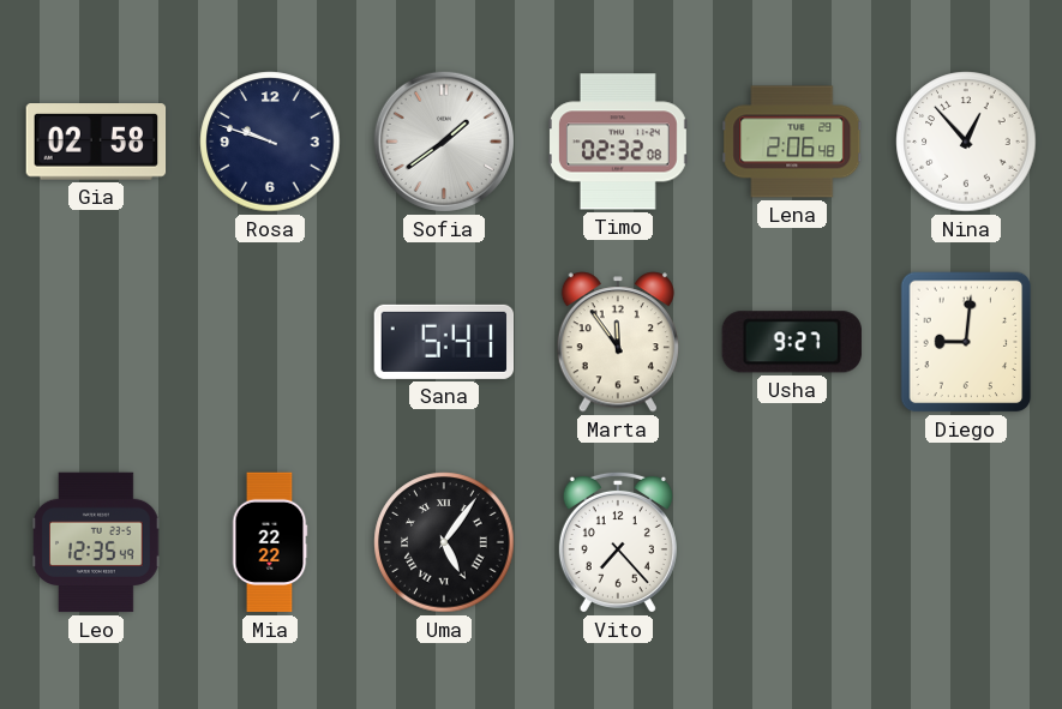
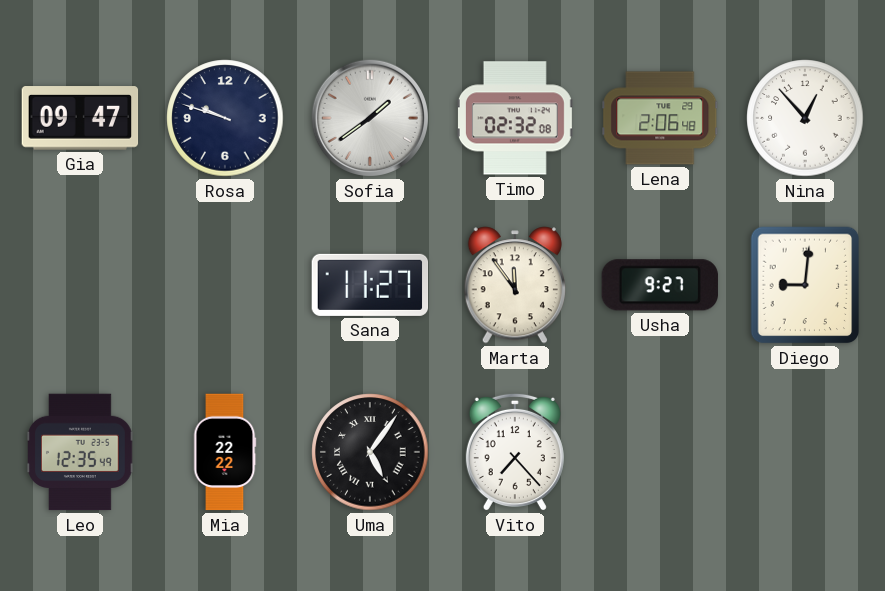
Gia: 02:58 -> 09:47 (80, 118)
Sana: 5:41 -> 11:27 (370, 285)
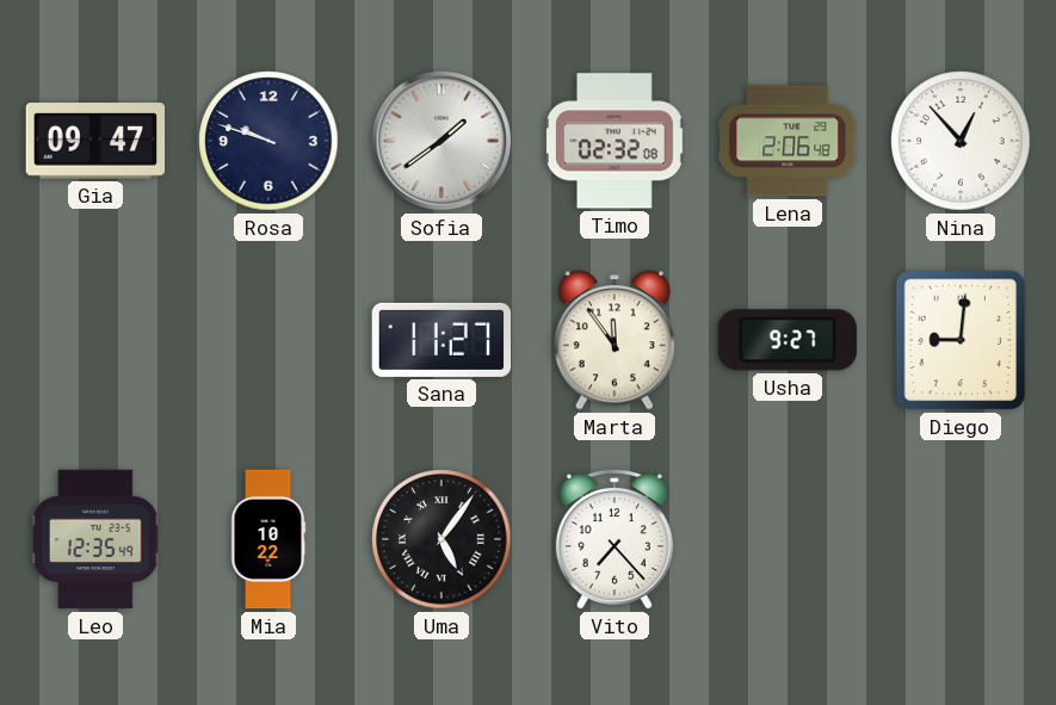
Mia: 22:22 -> 10:22 (268, 539)
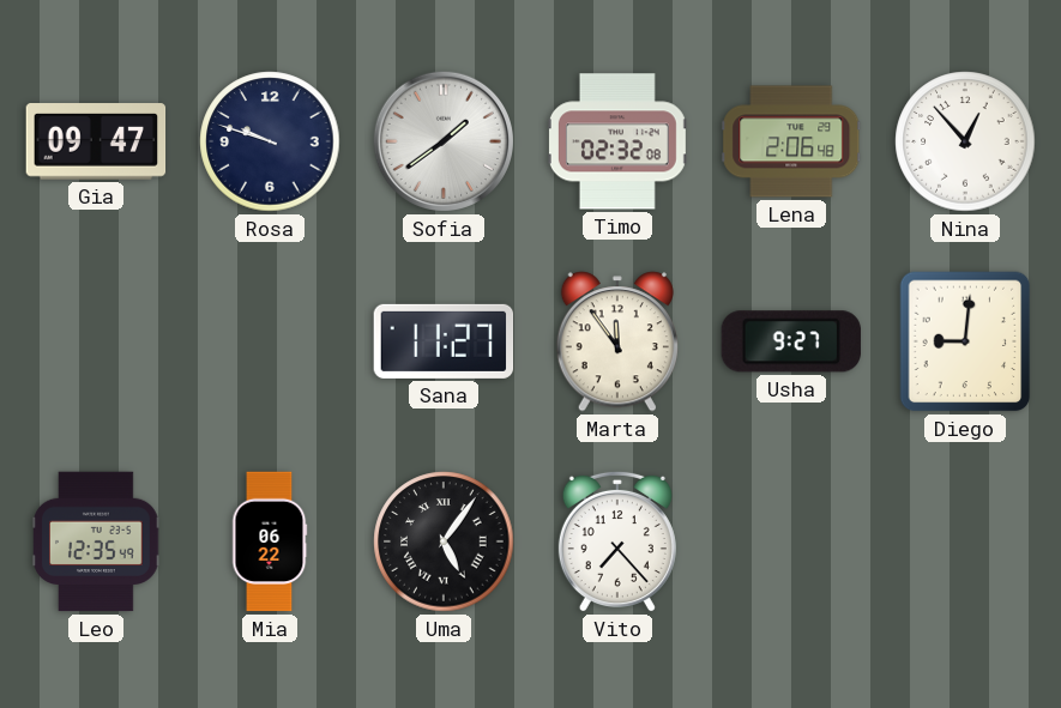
Mia: 10:22 -> 06:22 (270, 541)
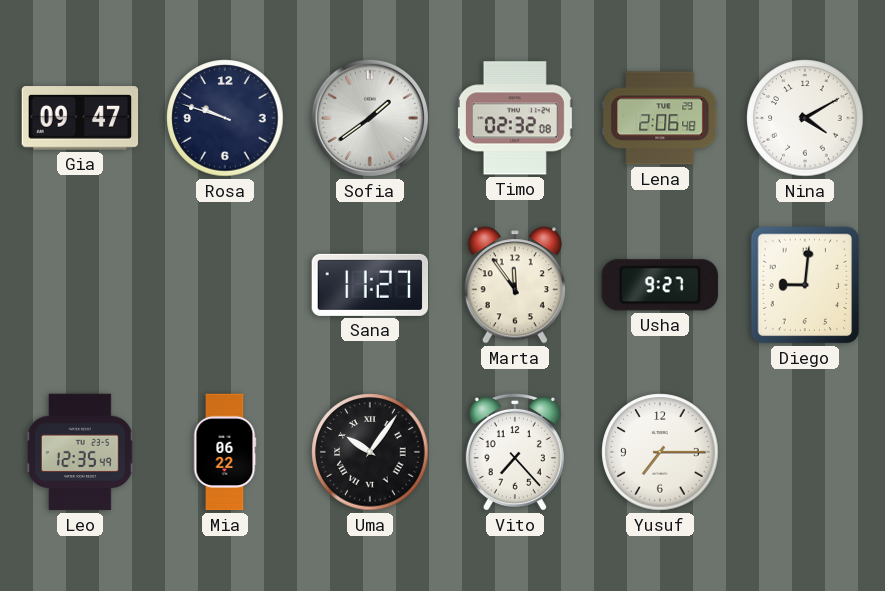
Nina: 12:53 -> 4:10 (805, 118)
Uma: 5:06 -> 10:06 (370, 452)
Yusuf: none -> 7:15 (660, 452)
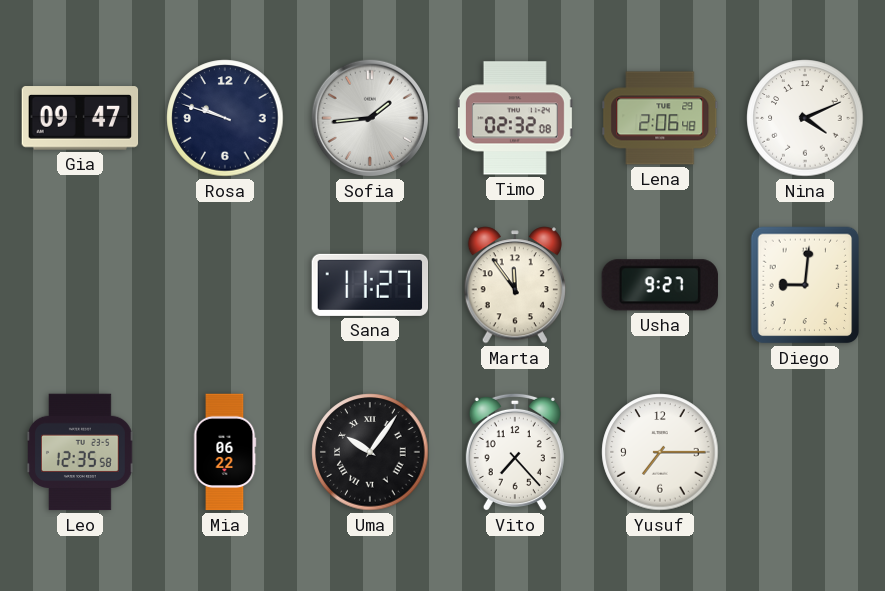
Sofia: 1:39 -> 1:44 (370, 118)
Nina: 4:10 -> 4:11 (805, 118)
Leo: 12:35:49 -> 12:35:58 (80, 452)
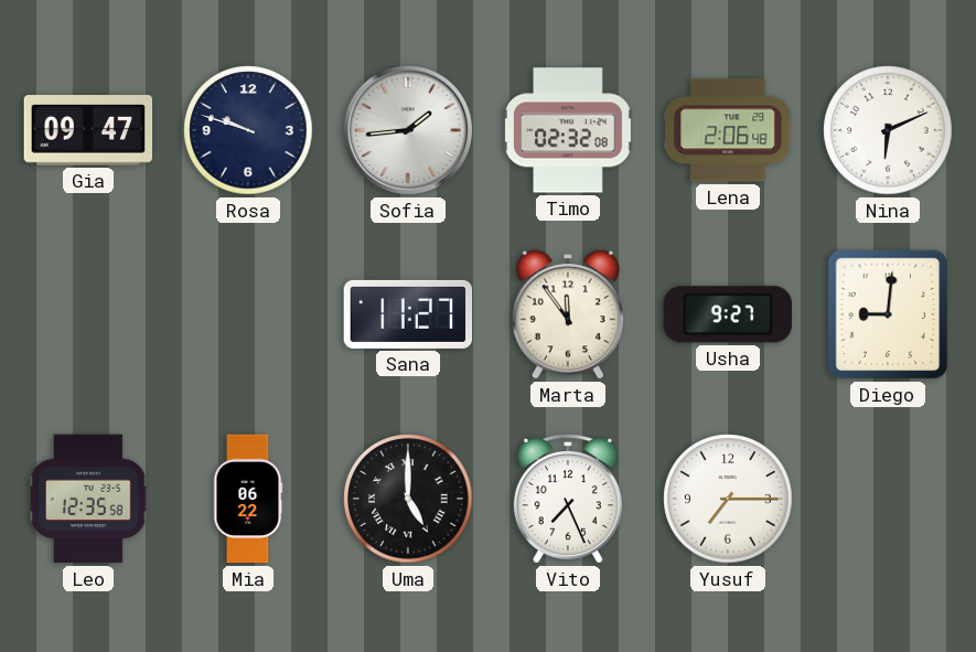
Nina: 4:11 -> 6:11 (888, 130)
Uma: 10:06 -> 5:00 (408, 499)
Vito: 7:23 -> 7:26 (568, 499)
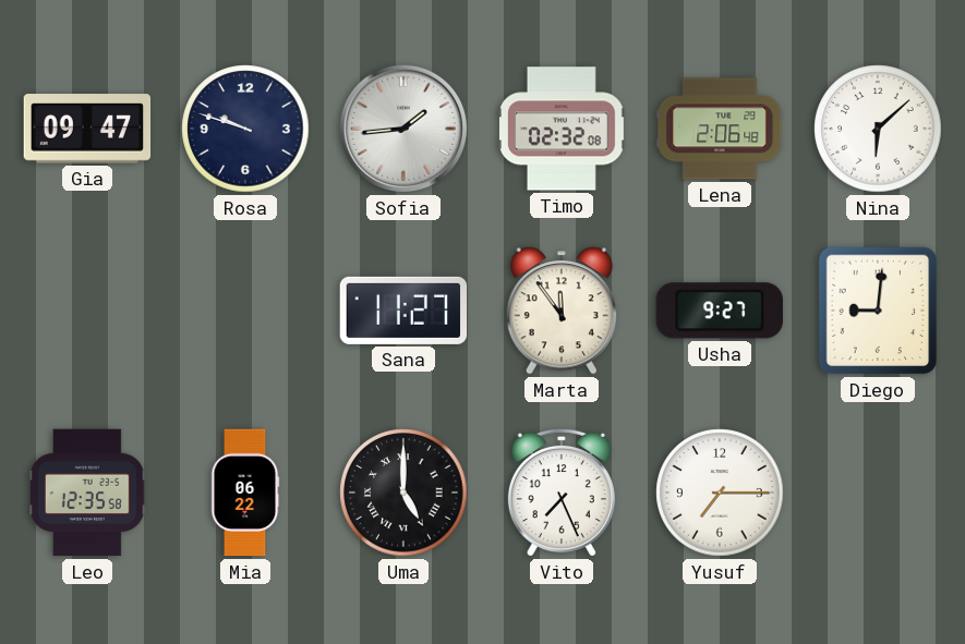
Nina: 6:11 -> 6:08 (878, 129)
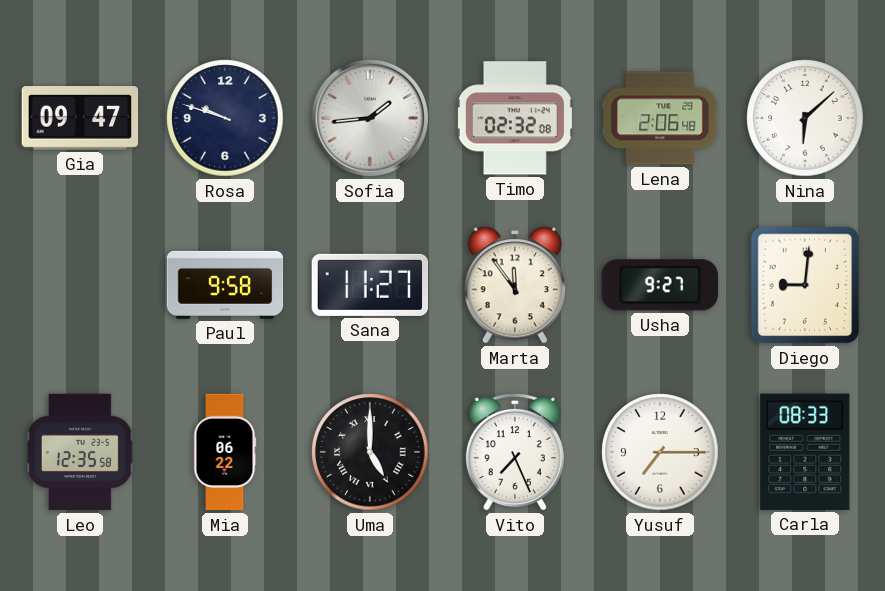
Paul: none -> 9:58 (225, 285)
Carla: none -> 08:33 (805, 452)
